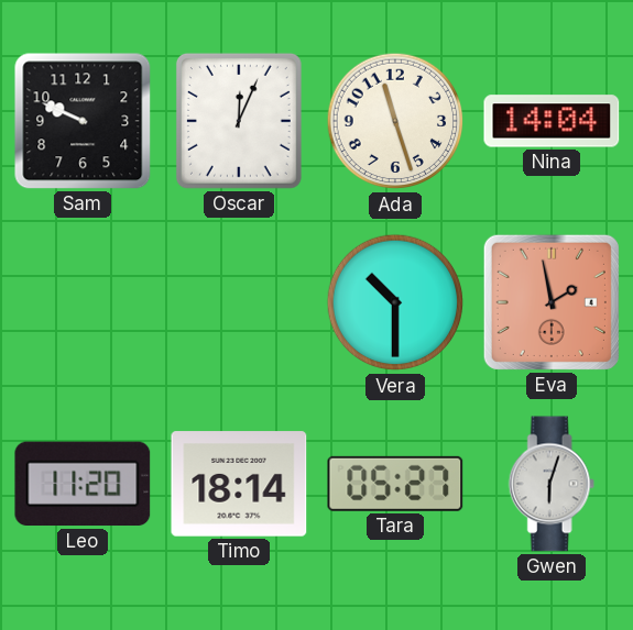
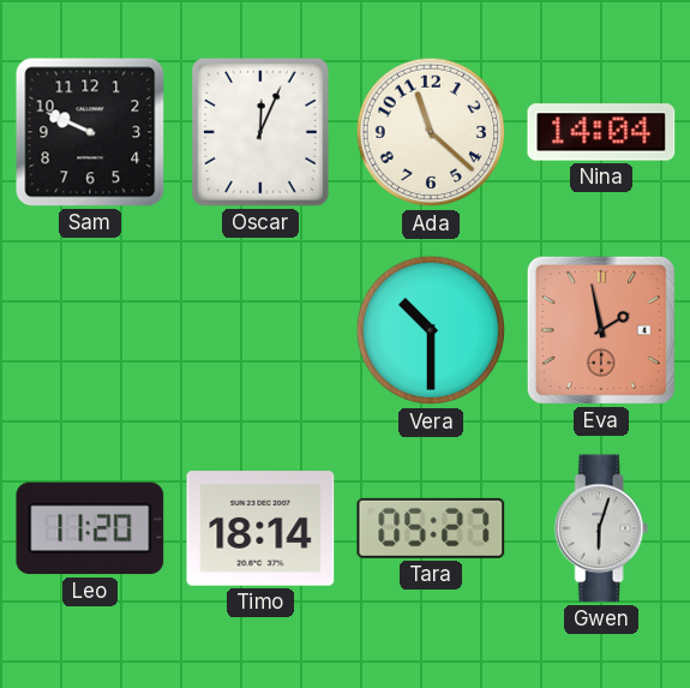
Ada: 11:27 -> 11:22 (431, 132)
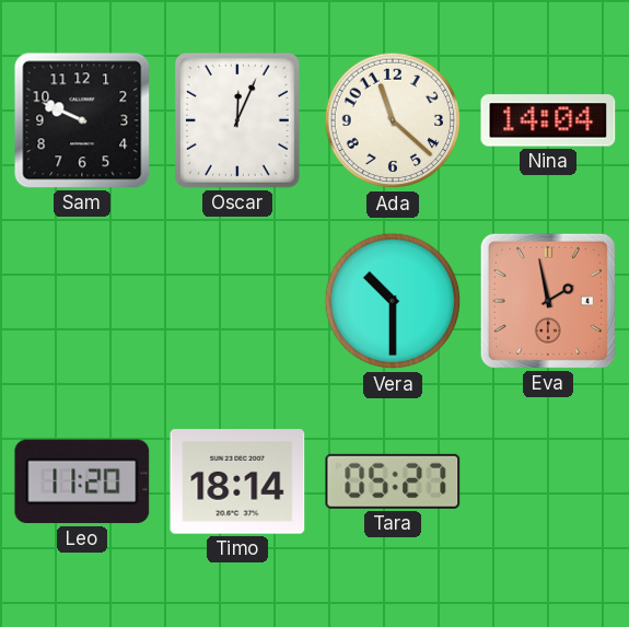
Gwen: 6:03 -> none (601, 528)
